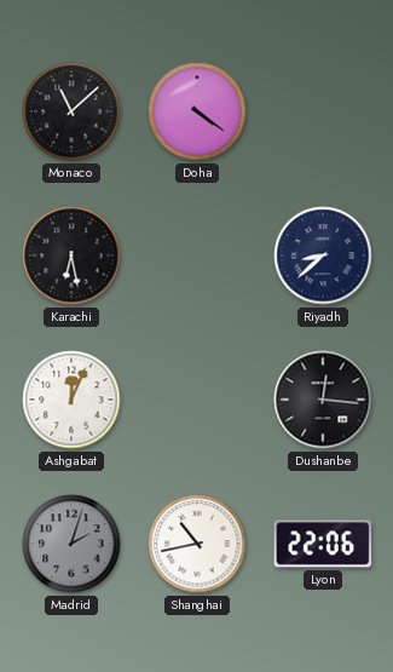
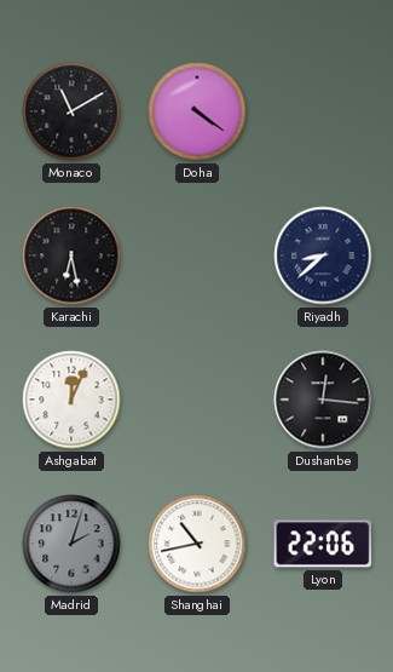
Monaco: 11:08 -> 11:10 (71, 111)
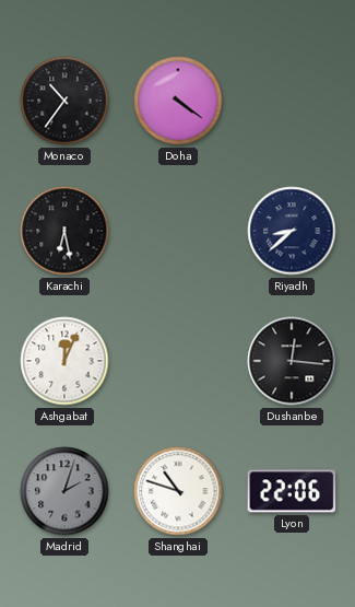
Monaco: 11:10 -> 10:36 (64, 101)
Shanghai: 10:43 -> 10:48 (178, 491)
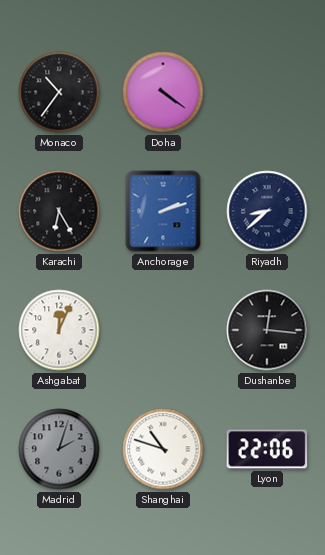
Karachi: 6:28 -> 6:25 (59, 211)
Anchorage: none -> 2:12 (163, 211)
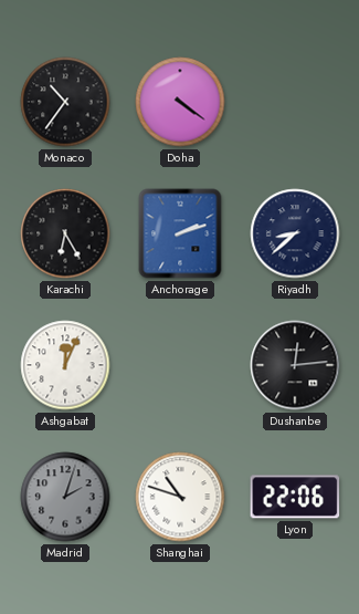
Dushanbe: 12:16 -> 12:14 (295, 365)
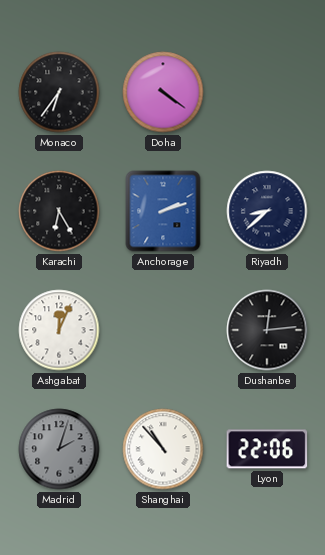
Monaco: 10:36 -> 6:36 (59, 92)
Shanghai: 10:48 -> 10:53 (163, 449)
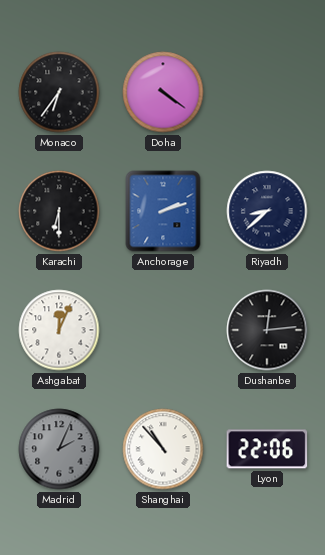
Karachi: 6:25 -> 6:30 (59, 211)
Madrid: 2:03 -> 2:04 (59, 449)
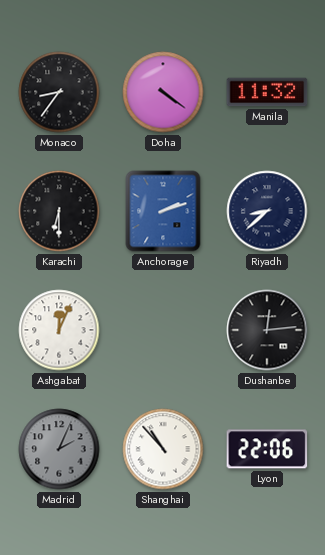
Monaco: 6:36 -> 8:36 (59, 92)
Manila: none -> 11:32 (267, 92)
